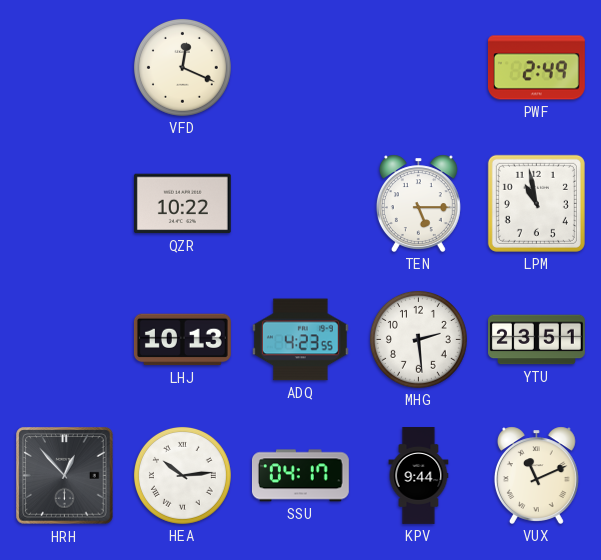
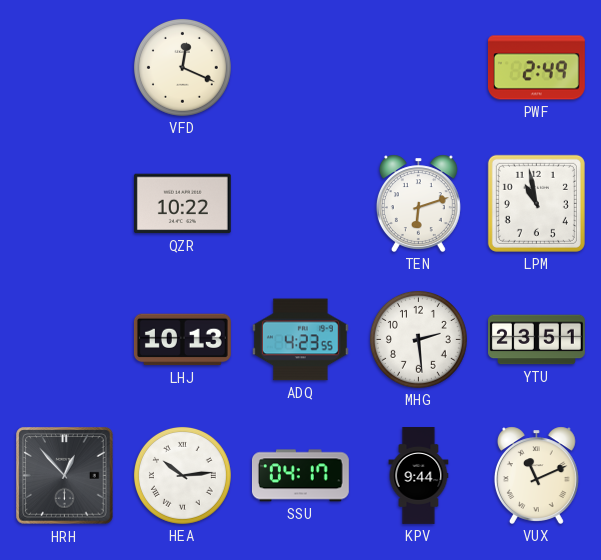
TEN: 5:15 -> 6:12 (418, 203)
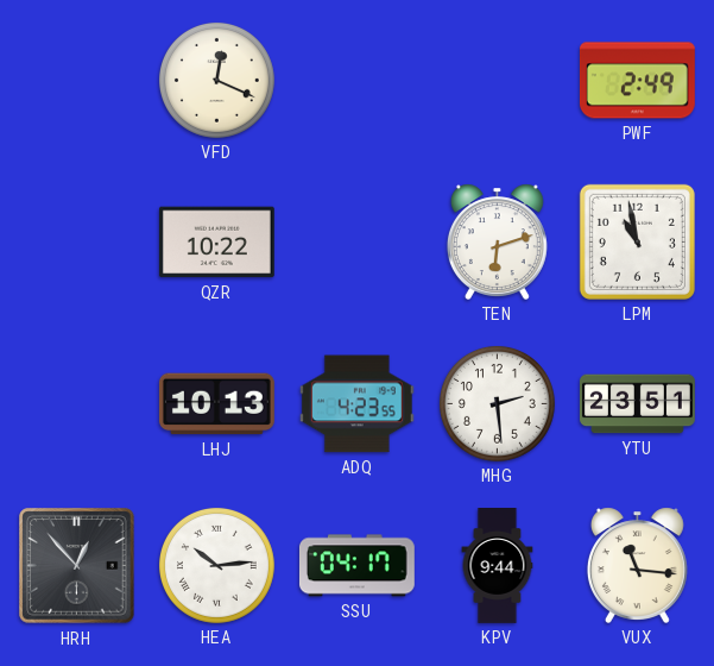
VUX: 11:11 -> 11:16 (637, 565)
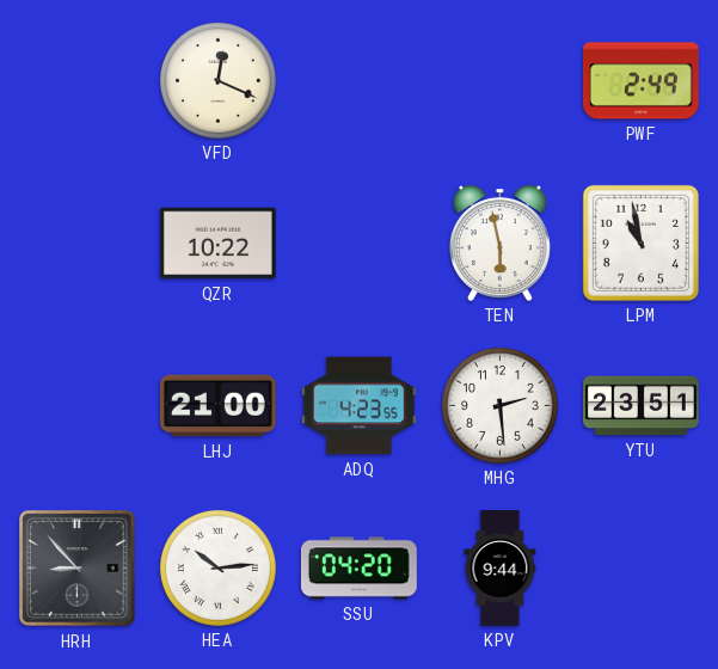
TEN: 6:12 -> 5:58 (499, 243)
LHJ: 10:13 -> 21:00 (217, 406)
HRH: 12:53 -> 8:53 (78, 569)
SSU: 04:17 -> 04:20 (358, 569)
VUX: 11:16 -> none (637, 565)
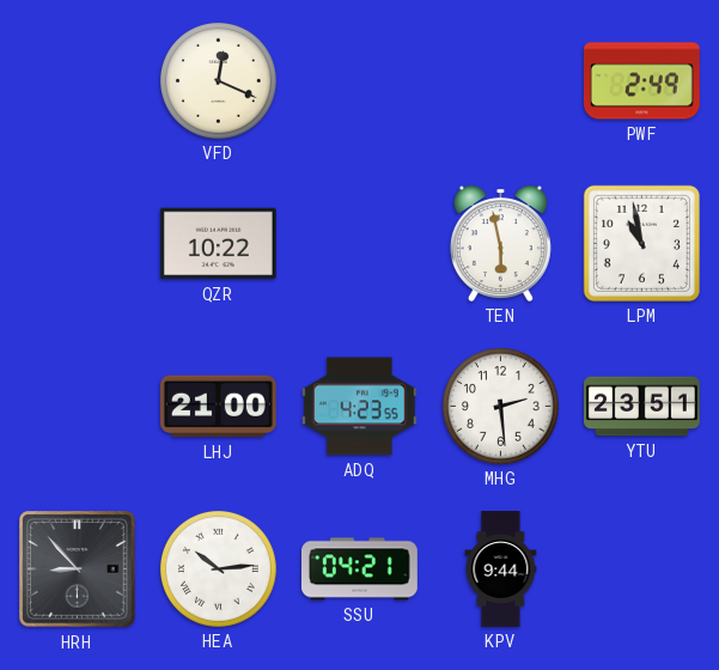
SSU: 04:20 -> 04:21 (359, 569)
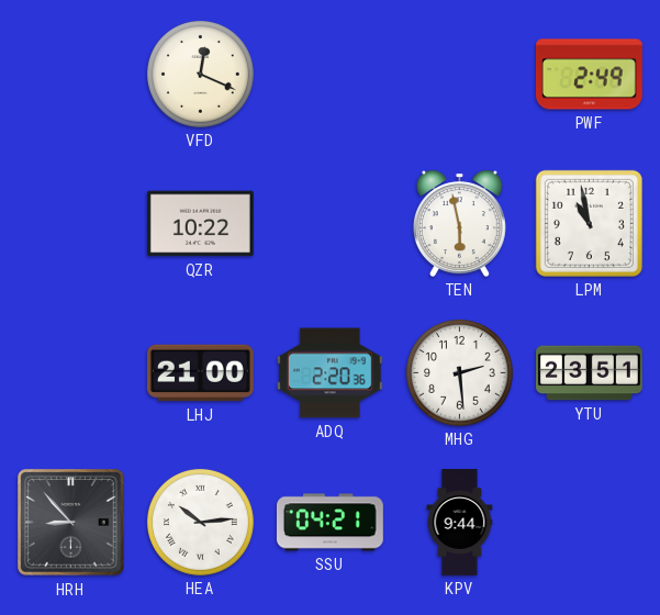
ADQ: 4:23 -> 2:20 (329, 373)
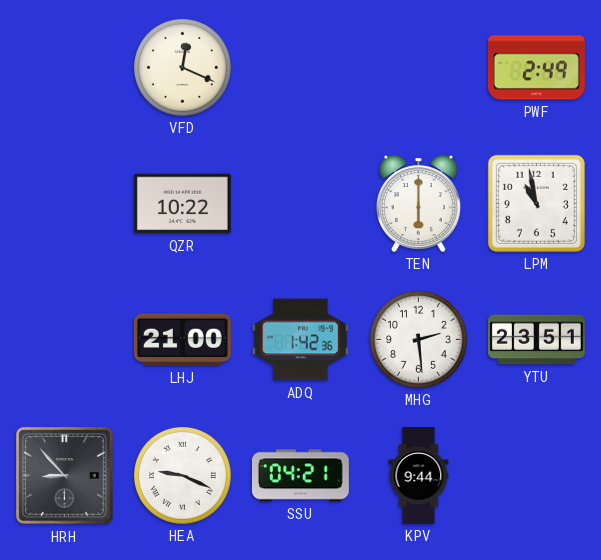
TEN: 5:58 -> 6:00 (418, 203)
ADQ: 2:20 -> 1:42 (300, 340)
HEA: 10:14 -> 9:19 (182, 475)
